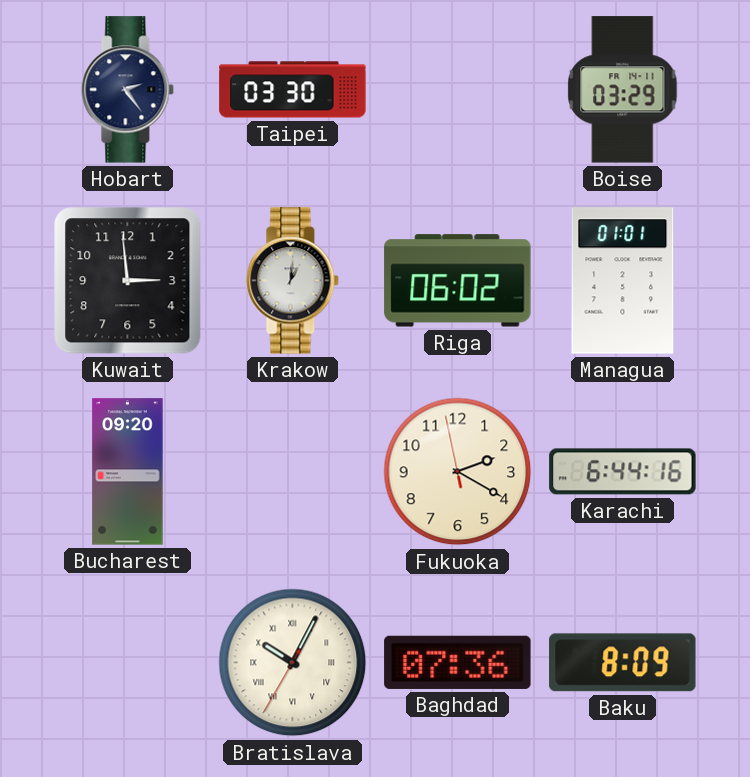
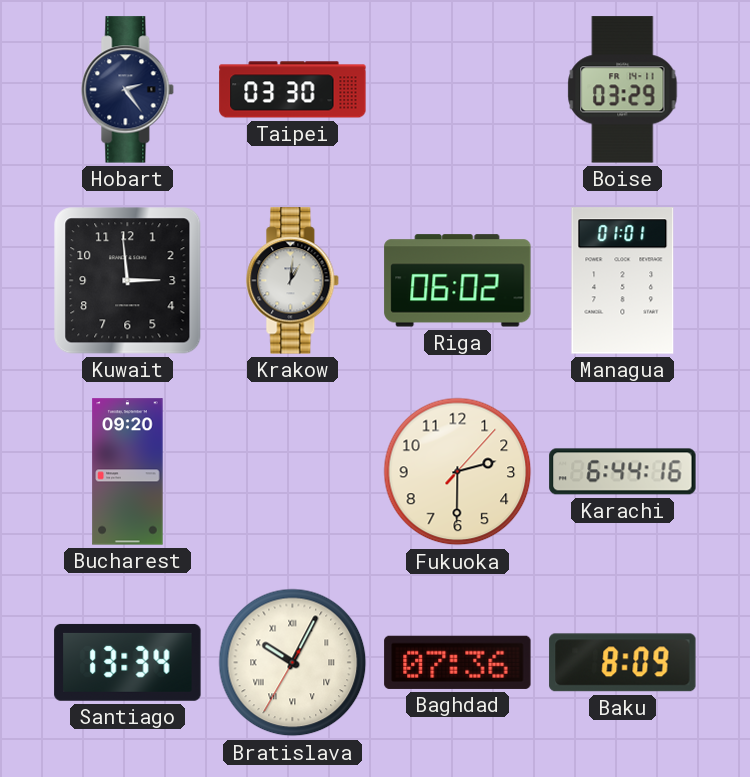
Fukuoka: 2:19 -> 2:30 (458, 472)
Santiago: none -> 13:34 (128, 662)
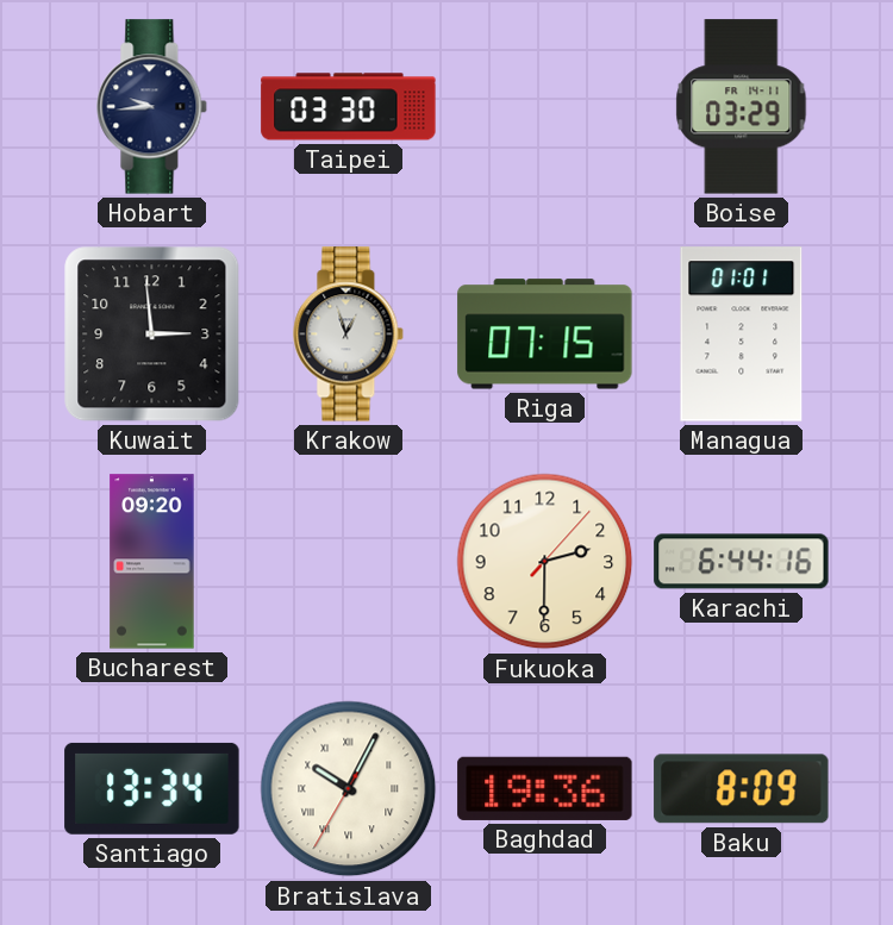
Hobart: 2:24 -> 9:44 (152, 107)
Krakow: 1:01 -> 12:57 (349, 335)
Riga: 06:02 -> 07:15 (545, 335)
Baghdad: 07:36 -> 19:36 (545, 788)
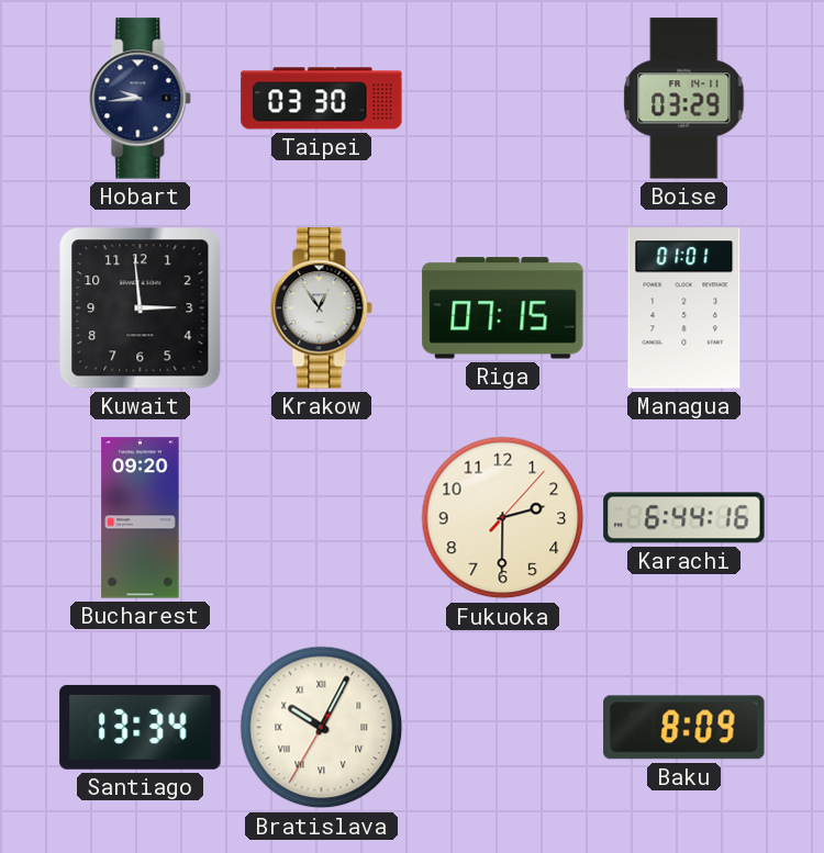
Krakow: 12:57 -> 12:54 (322, 308)
Baghdad: 19:36 -> none (545, 788)
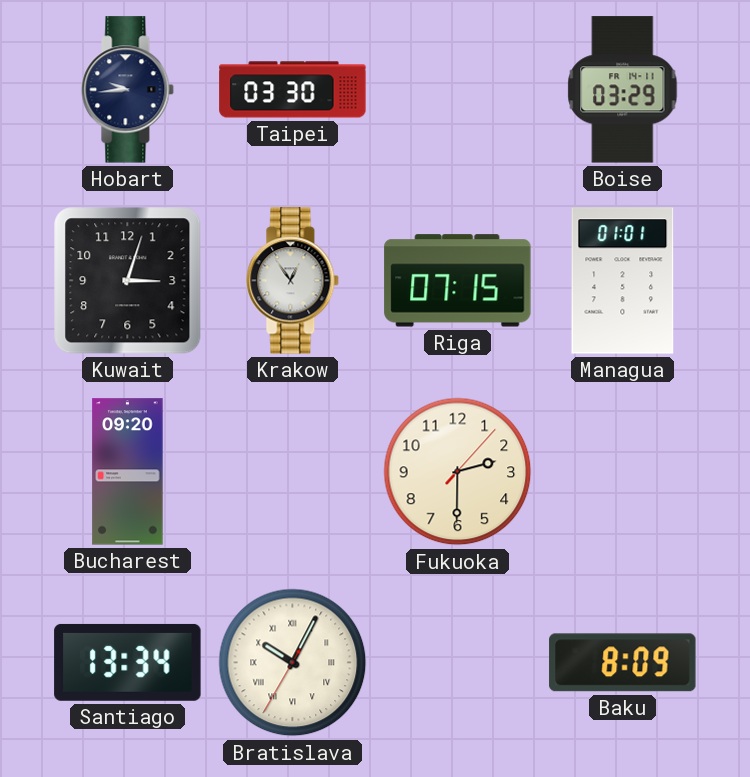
Kuwait: 2:59 -> 3:03 (128, 281)
Karachi: 6:44 -> none (684, 518)
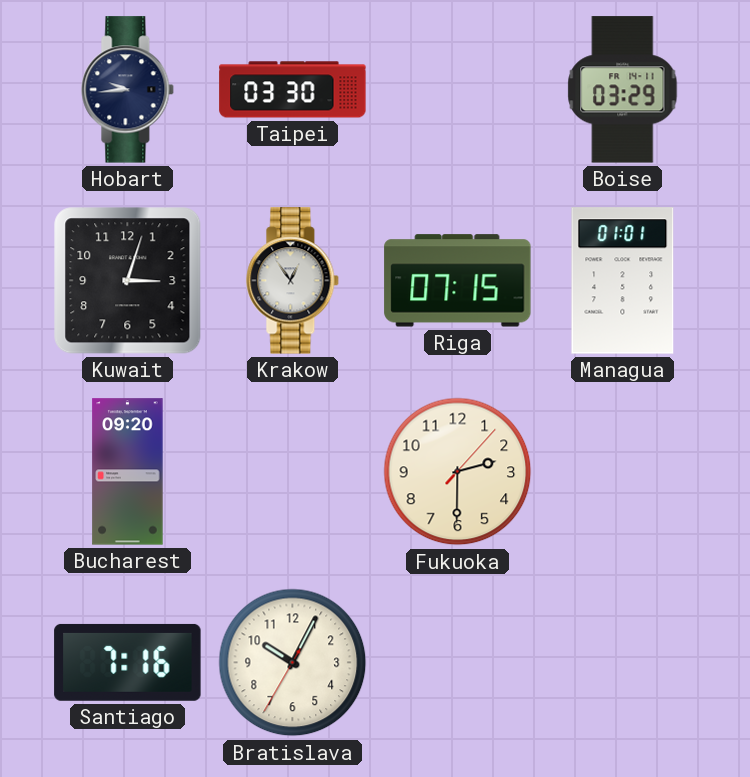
Santiago: 13:34 -> 7:16 (128, 662)
Bratislava numerals: Roman -> Arabic (293, 663)
Baku: 8:09 -> none (623, 663)
